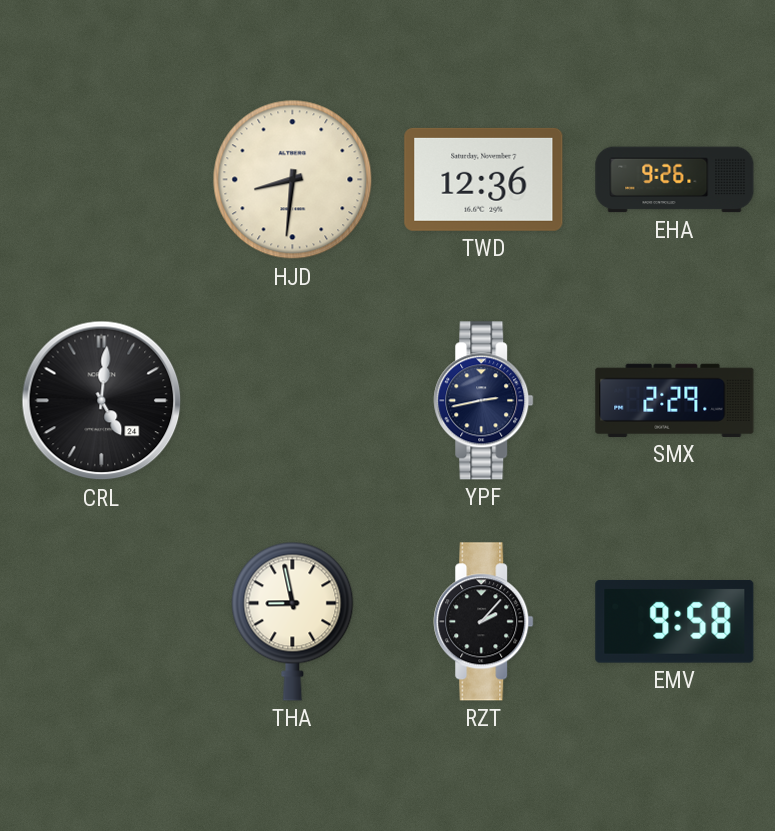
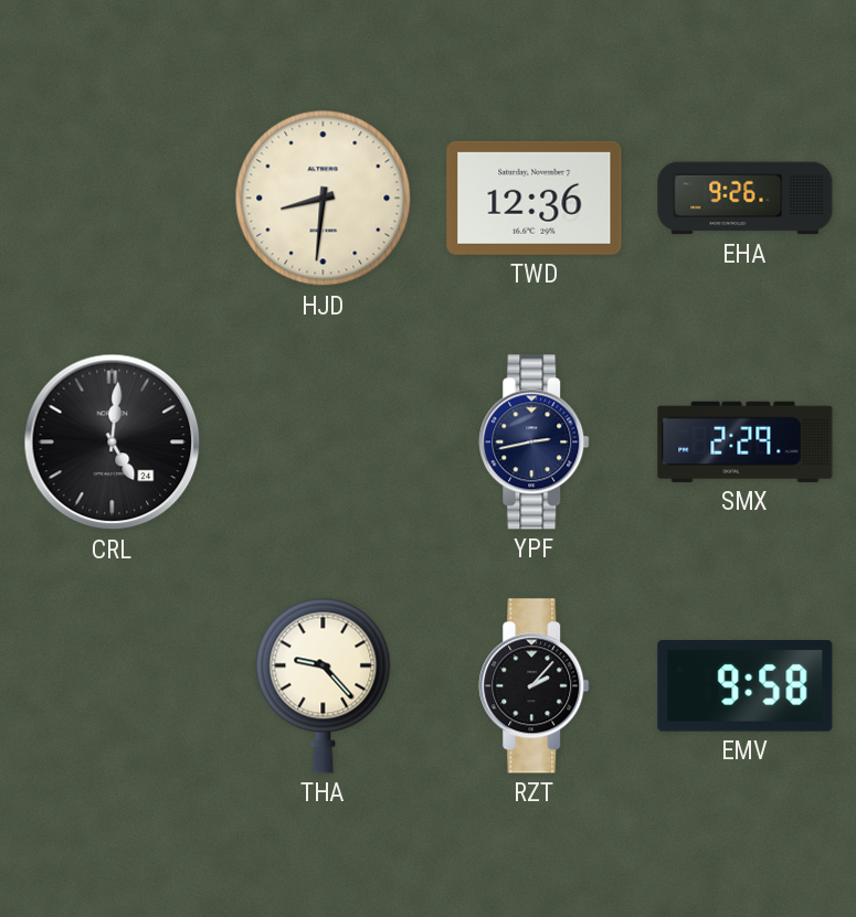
THA: 8:58 -> 9:23 (324, 685)
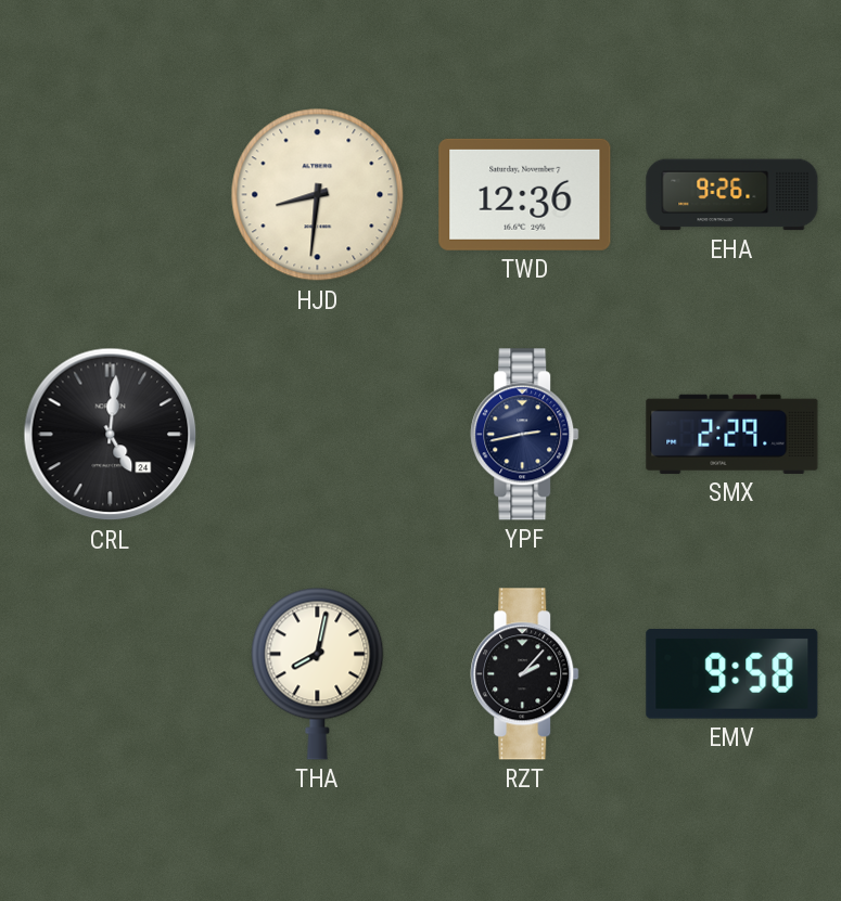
THA: 9:23 -> 8:02 (318, 673)
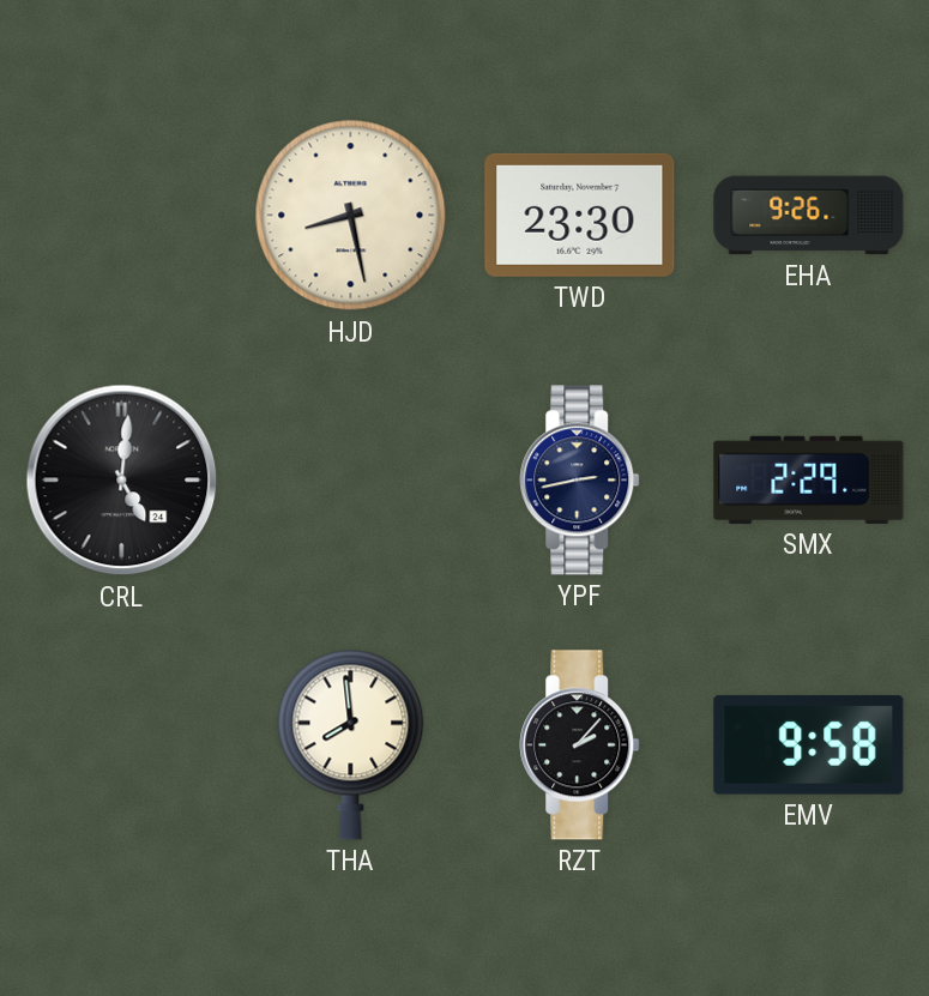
HJD: 8:31 -> 8:28 (351, 216)
TWD: 12:36 -> 23:30 (580, 215)
THA: 8:02 -> 7:59 (351, 744)
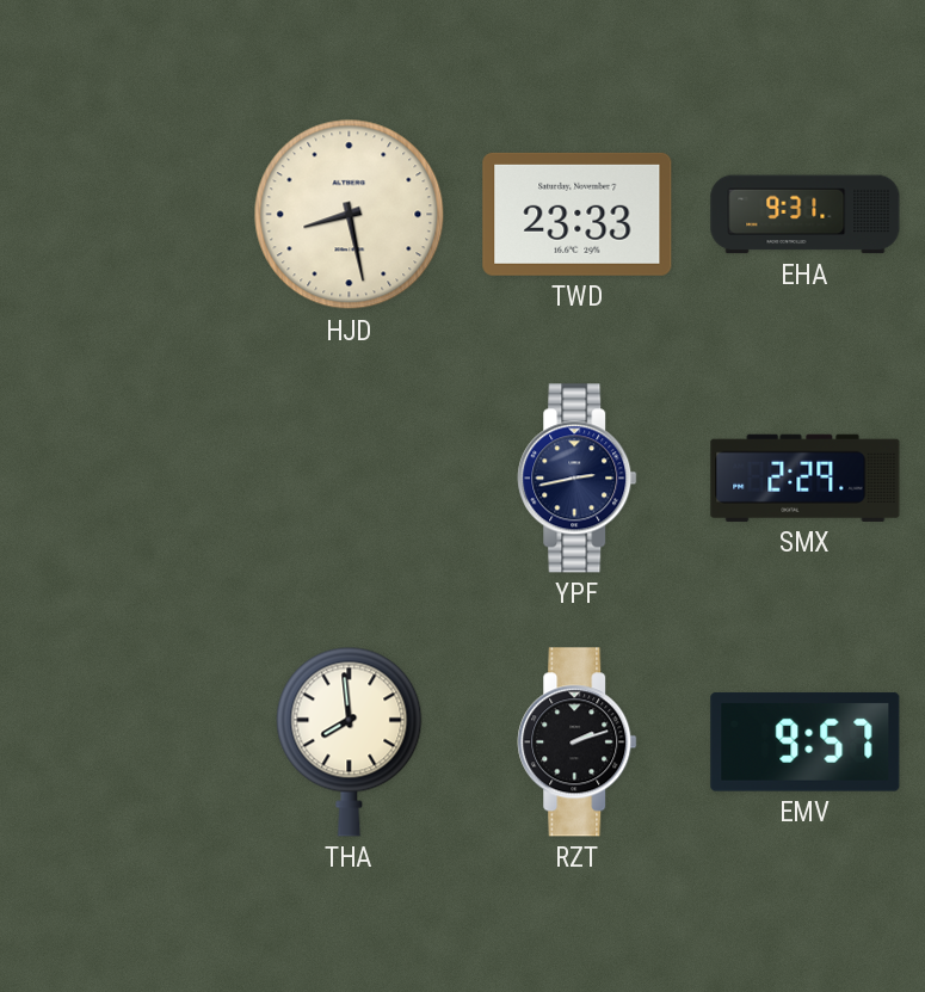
TWD: 23:30 -> 23:33 (578, 214)
EHA: 9:26 -> 9:31 (806, 215)
CRL: 5:01 -> none (122, 481)
RZT: 2:07 -> 2:12 (578, 743)
EMV: 9:58 -> 9:57 (806, 743)
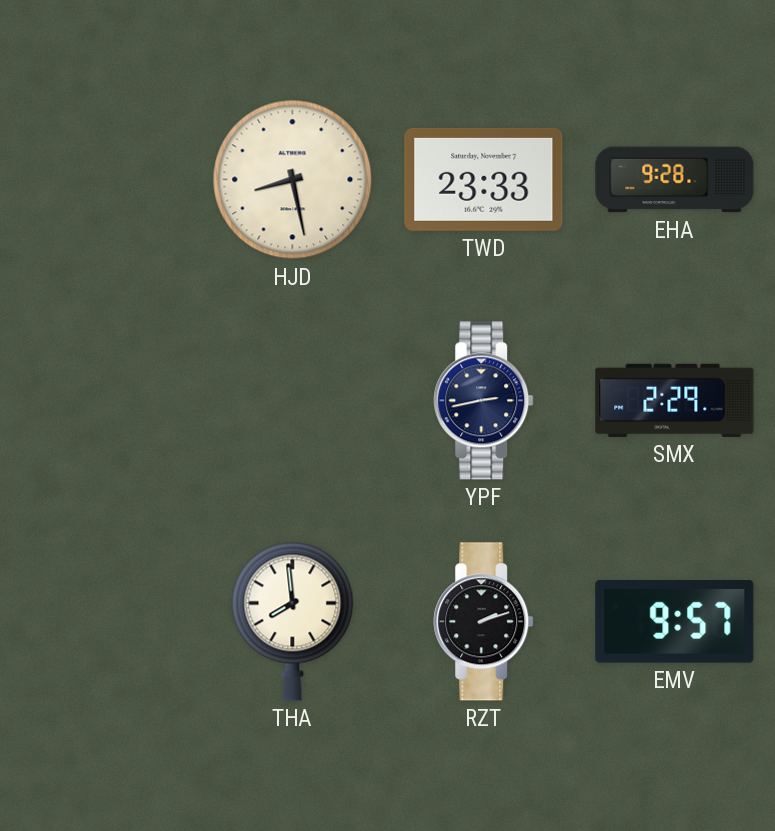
EHA: 9:31 -> 9:28 (675, 180)
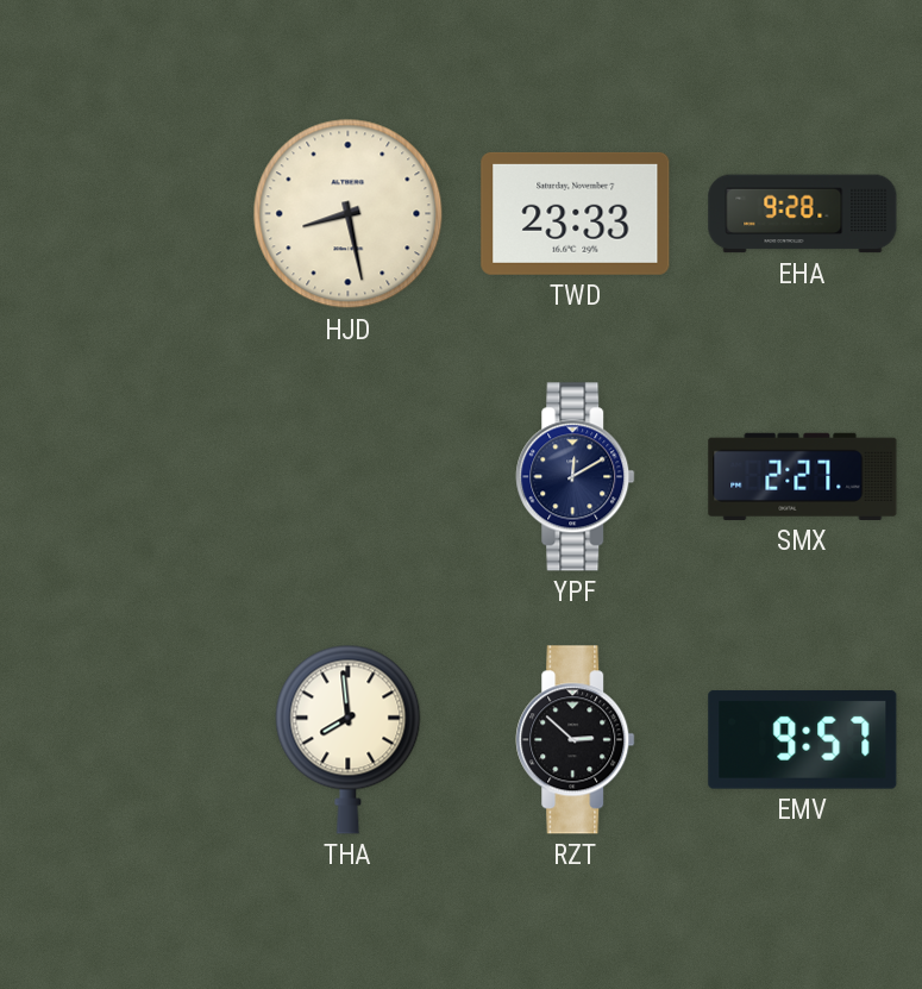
YPF: 2:43 -> 12:10 (576, 477)
SMX: 2:29 -> 2:27 (803, 476)
RZT: 2:12 -> 2:52 (576, 740)
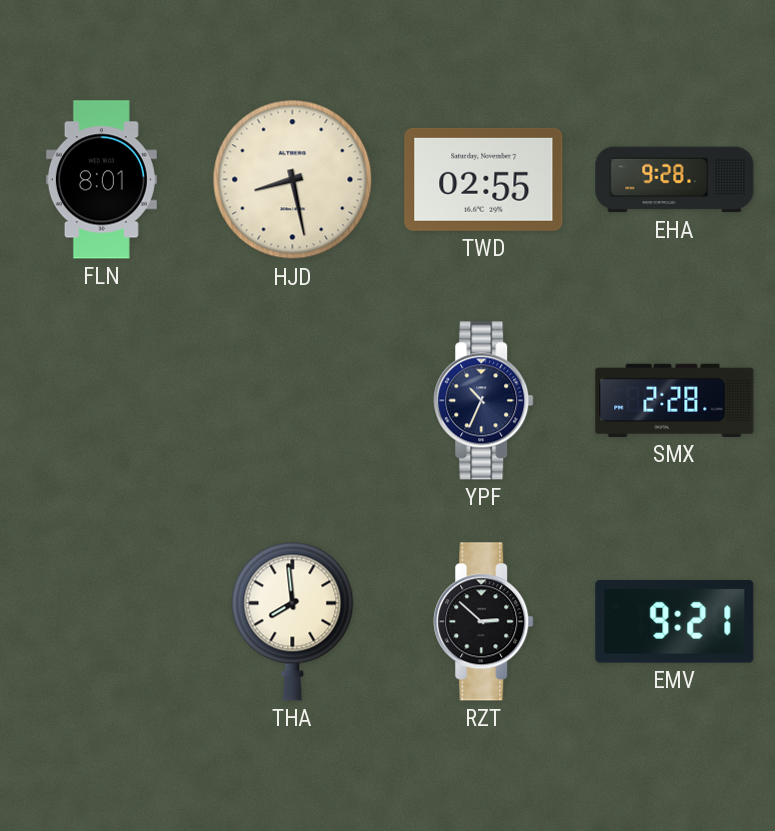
FLN: none -> 8:01 (101, 180)
TWD: 23:33 -> 02:55 (484, 179)
YPF: 12:10 -> 10:34 (484, 401)
SMX: 2:27 -> 2:28 (675, 400)
EMV: 9:57 -> 9:21 (675, 622)
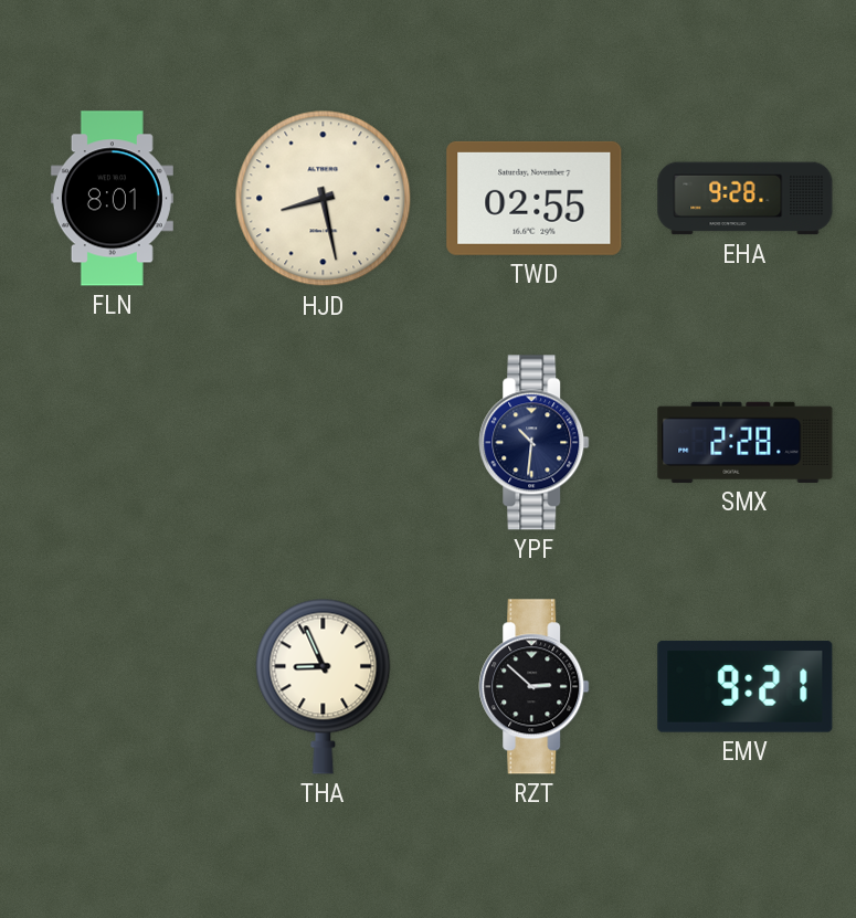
YPF: 10:34 -> 10:31 (535, 443)
THA: 7:59 -> 8:56 (324, 686)
